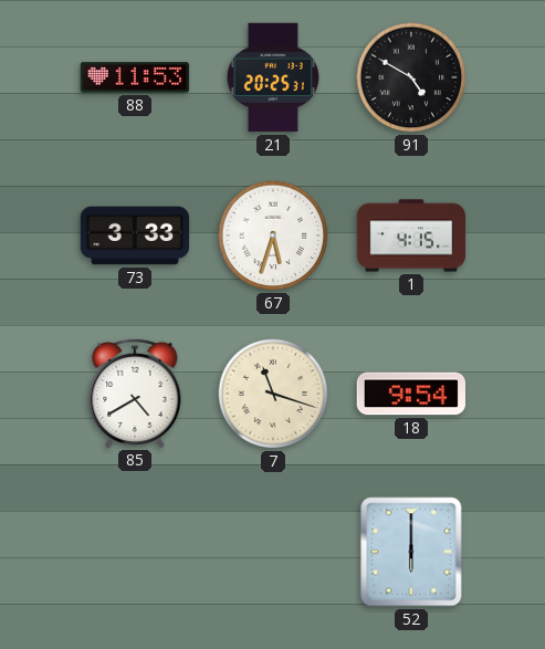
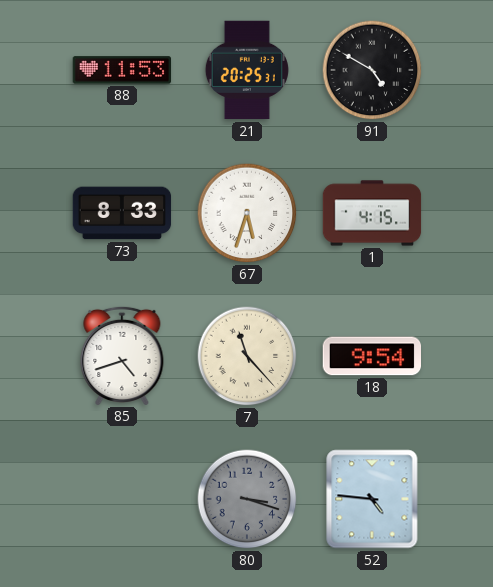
73: 3:33 -> 8:33 (122, 213)
85: 4:40 -> 4:42 (122, 355)
7: 11:18 -> 11:23 (247, 356)
80: none -> 3:18 (247, 499)
52: 6:00 -> 4:46 (372, 499)
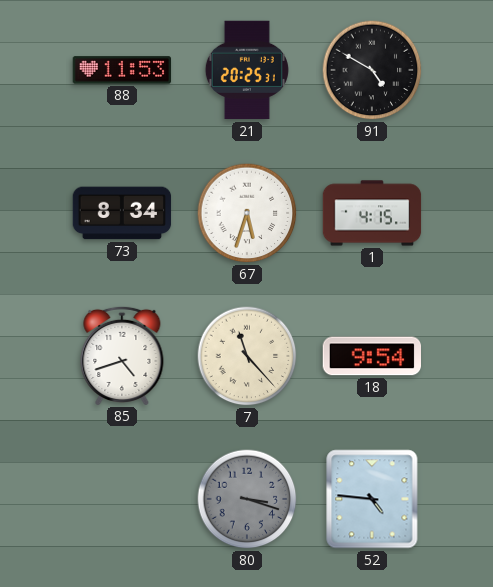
73: 8:33 -> 8:34 (122, 213)
